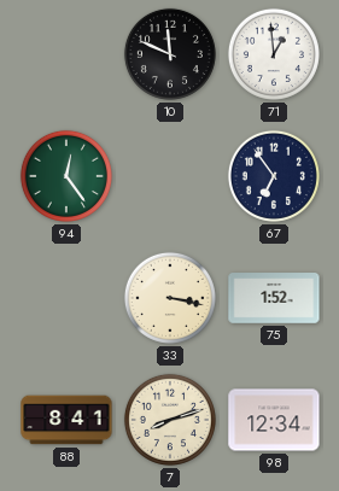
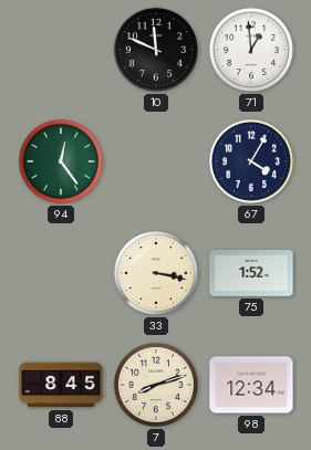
67: 6:54 -> 4:05 (251, 161)
88: 8:41 -> 8:45 (61, 385)
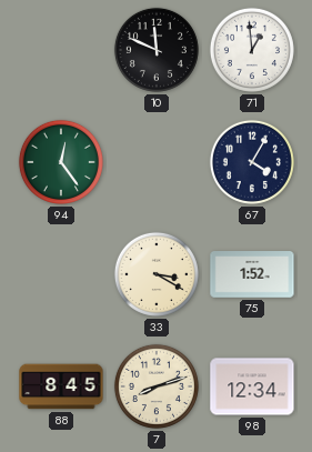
33: 3:17 -> 3:20 (157, 274)
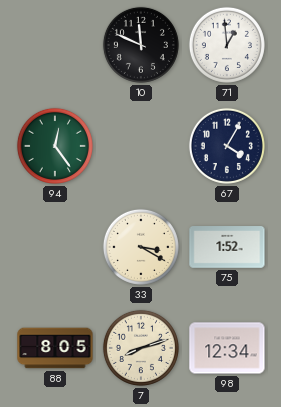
88: 8:45 -> 8:05 (55, 348)
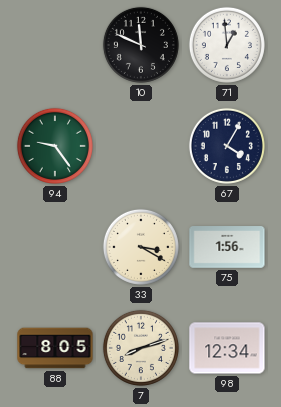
94: 12:24 -> 9:24 (55, 146)
75: 1:52 -> 1:56 (227, 247)
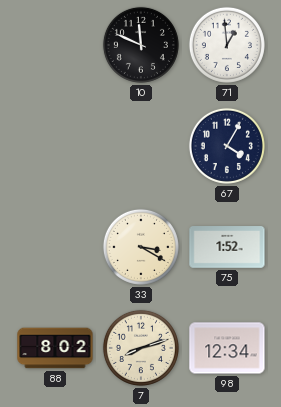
94: 9:24 -> none (55, 146)
75: 1:56 -> 1:52 (227, 247)
88: 8:05 -> 8:02 (55, 348)
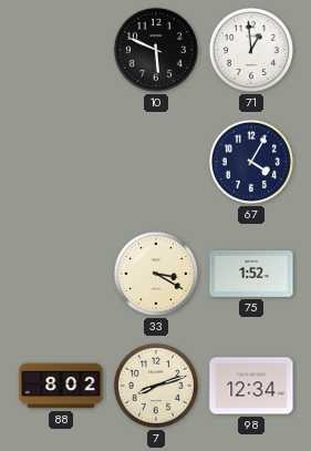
10: 11:49 -> 5:49 (156, 50)
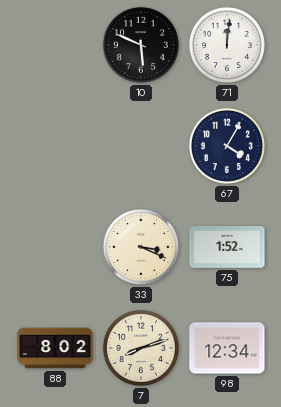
71: 12:59 -> 12:01 (227, 45)
33: 3:20 -> 3:19 (141, 247)
